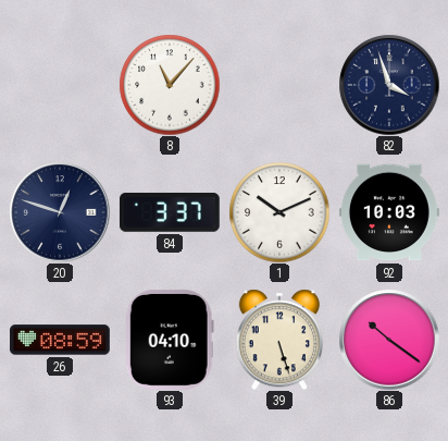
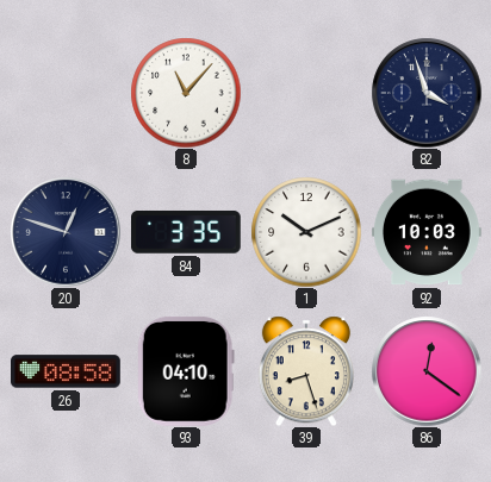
84: 3:37 -> 3:35 (186, 232)
26: 08:59 -> 08:58 (67, 371)
39: 5:27 -> 8:27 (306, 371)
86: 10:21 -> 12:21 (427, 371)
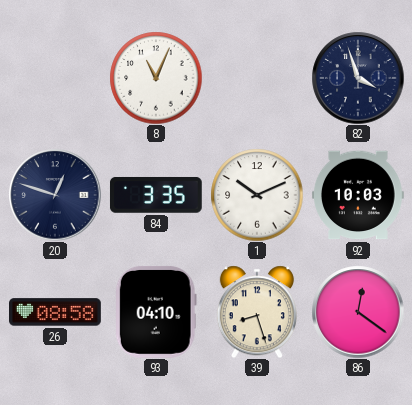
8: 11:07 -> 11:04 (156, 78)
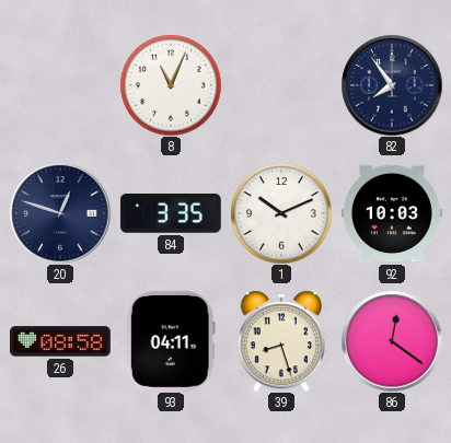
82: 3:57 -> 7:54 (392, 85)
93: 04:10 -> 04:11 (171, 341)
